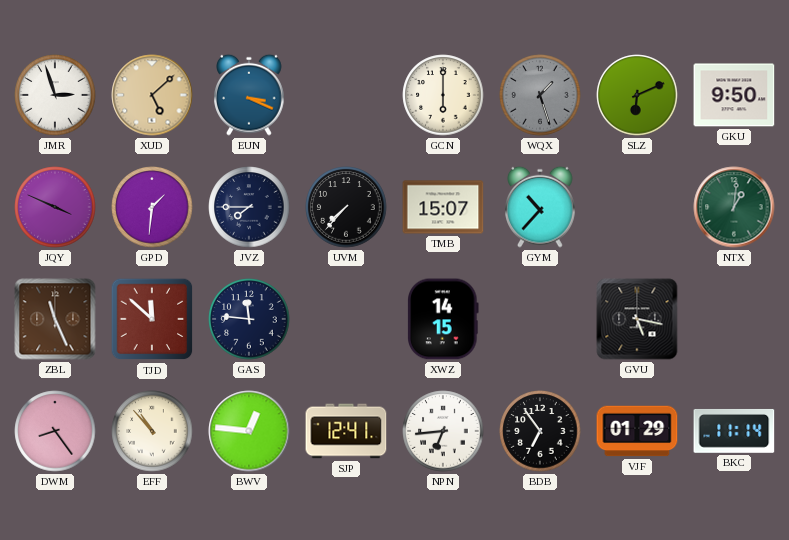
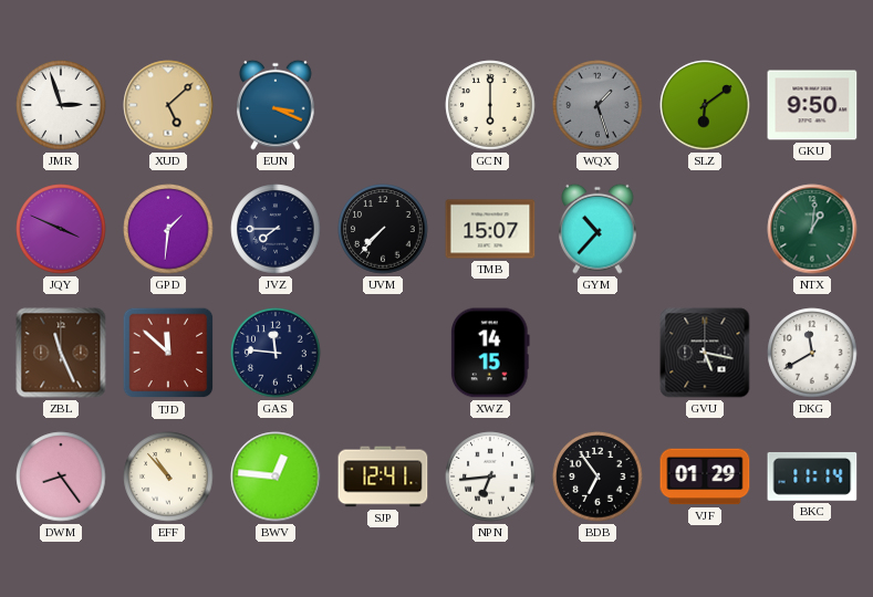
SLZ: 6:11 -> 6:09 (705, 105)
DKG: none -> 11:40 (812, 353)
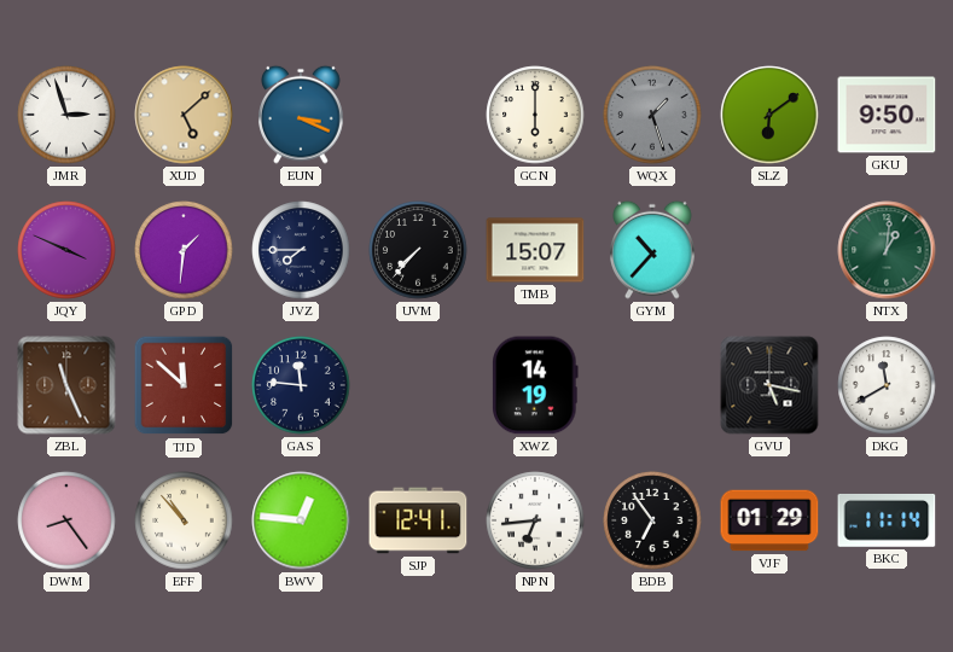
XWZ: 14:15 -> 14:19 (536, 385)
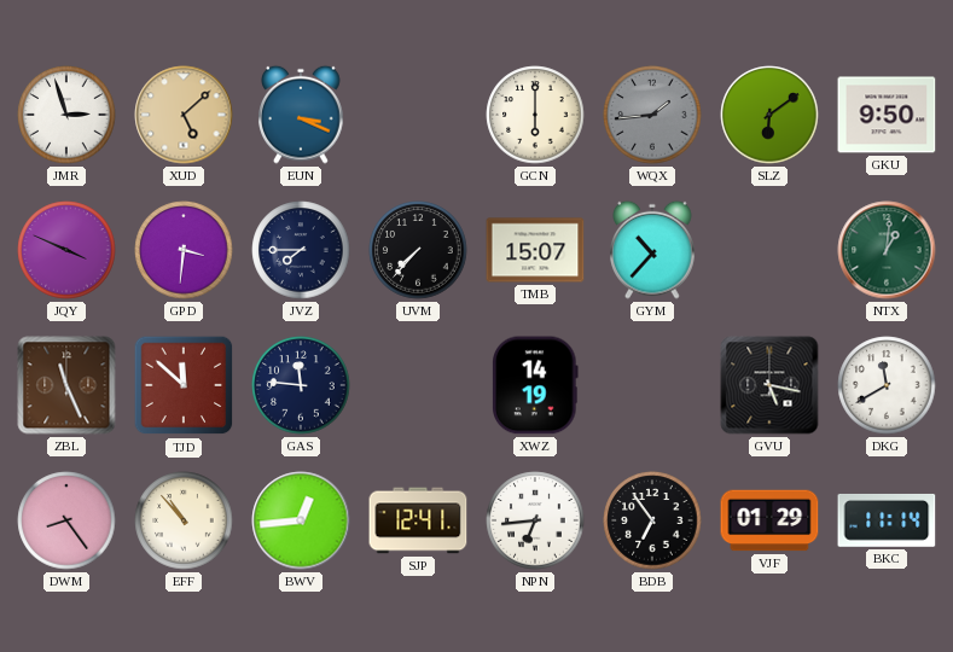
WQX: 1:27 -> 1:44 (652, 115)
GPD: 1:31 -> 3:31 (184, 250)
BWV: 12:46 -> 12:44 (301, 520)
